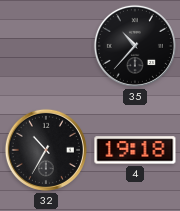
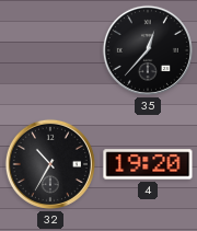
35: 10:37 -> 12:37 (148, 50)
4: 19:18 -> 19:20 (148, 164)
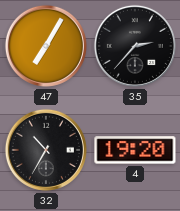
47: none -> 7:05 (46, 46)
35: 12:37 -> 2:37 (135, 46)
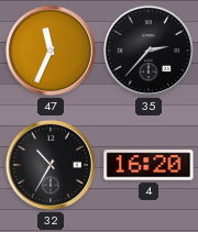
47: 7:05 -> 11:34 (51, 51)
4: 19:20 -> 16:20 (148, 165)
